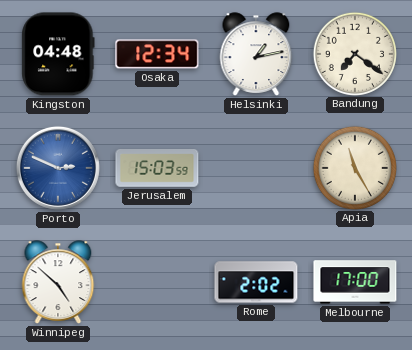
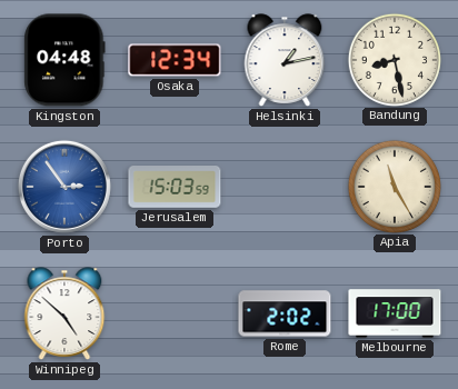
Bandung: 7:21 -> 8:28 (394, 59)
Porto: 2:49 -> 2:54 (64, 187)
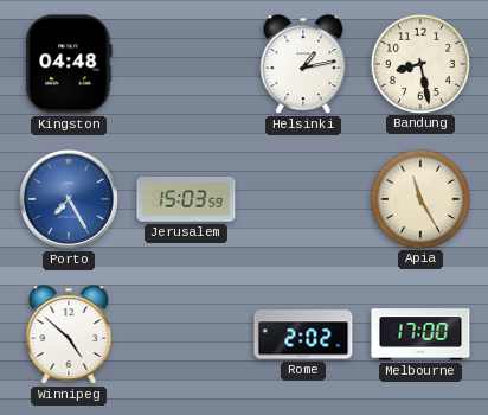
Osaka: 12:34 -> none (175, 60)
Porto: 2:54 -> 7:25 (69, 199)
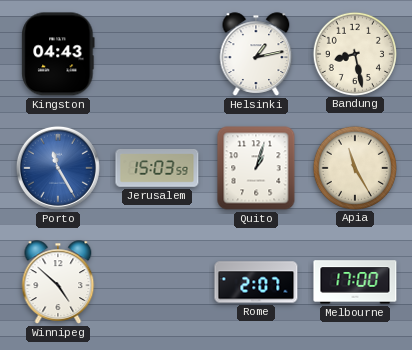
Kingston: 04:48 -> 04:43 (58, 54)
Porto: 7:25 -> 11:25 (58, 168)
Quito: none -> 1:03 (256, 168)
Rome: 2:02 -> 2:07 (256, 282)
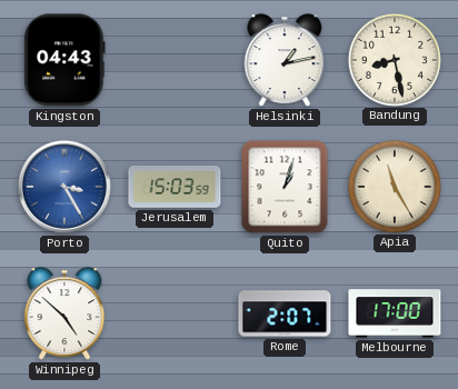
Porto: 11:25 -> 3:25 (64, 187)
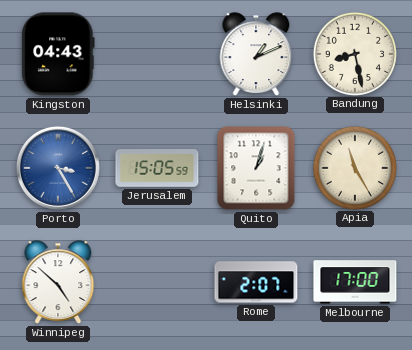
Helsinki: 1:13 -> 1:11 (256, 54)
Jerusalem: 15:03 -> 15:05 (157, 168)
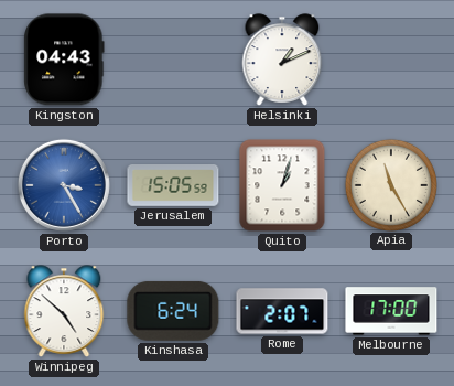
Bandung: 8:28 -> none (354, 53)
Kinshasa: none -> 6:24 (173, 311)
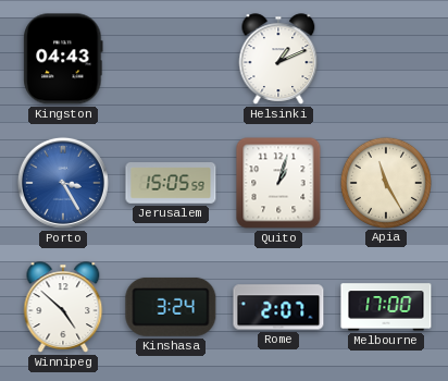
Kinshasa: 6:24 -> 3:24 (171, 307)
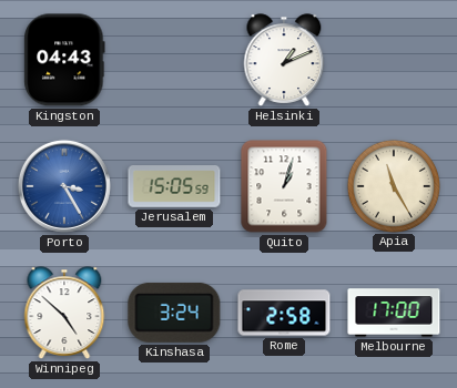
Rome: 2:07 -> 2:58 (284, 313)
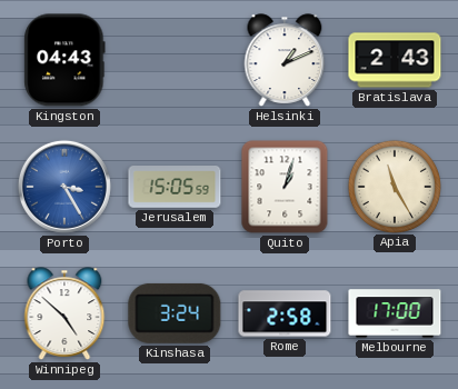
Bratislava: none -> 2:43 (395, 60)
